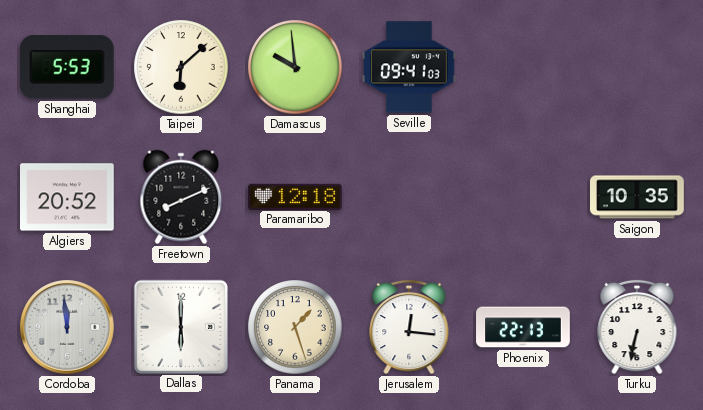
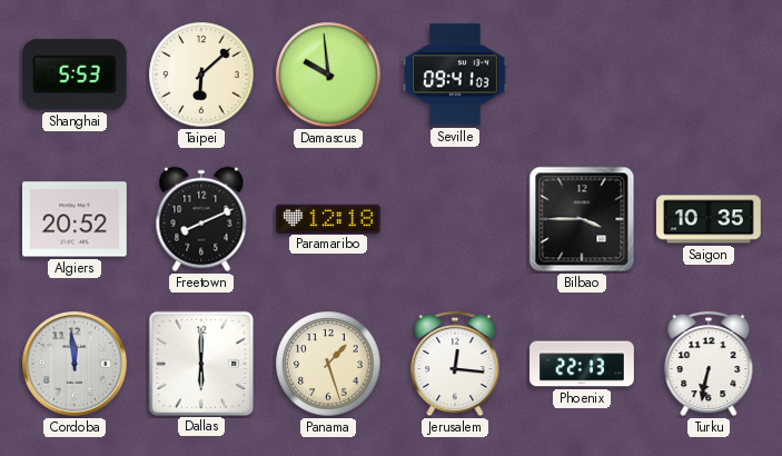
Bilbao: none -> 3:45 (582, 219)
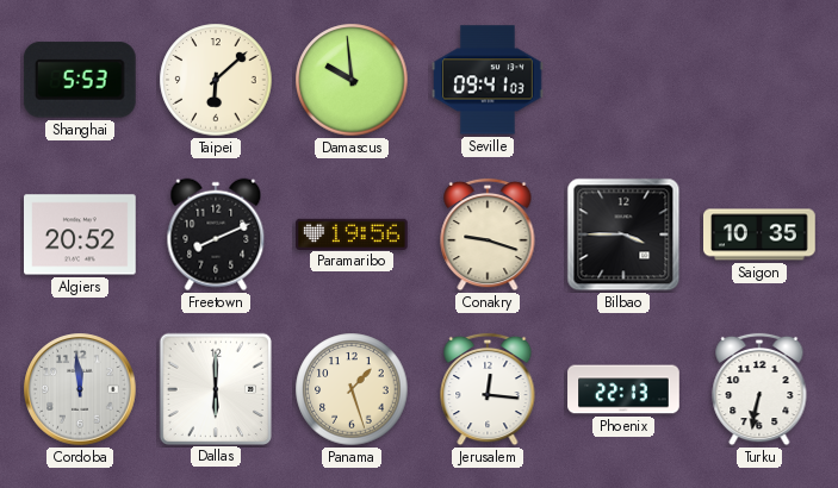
Paramaribo: 12:18 -> 19:56 (352, 233)
Conakry: none -> 9:18 (488, 234)
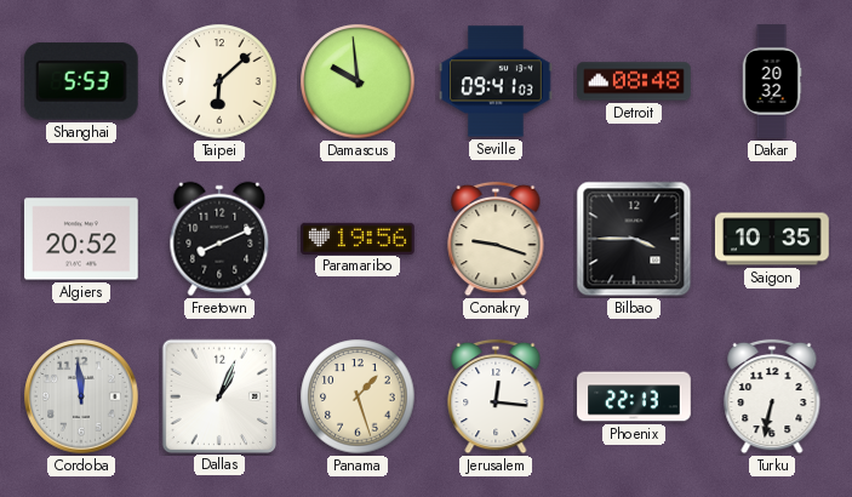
Detroit: none -> 08:48 (634, 81)
Dakar: none -> 20:32 (772, 81)
Dallas: 6:00 -> 1:04 (218, 395)
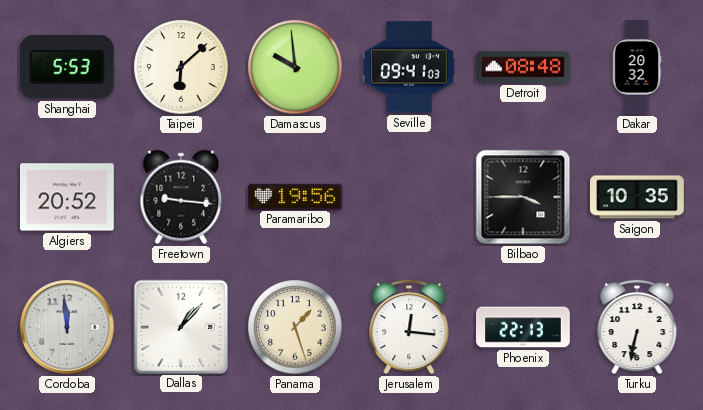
Freetown: 8:11 -> 9:16 (181, 197)
Conakry: 9:18 -> none (496, 239)
Dallas: 1:04 -> 1:07 (180, 326)
